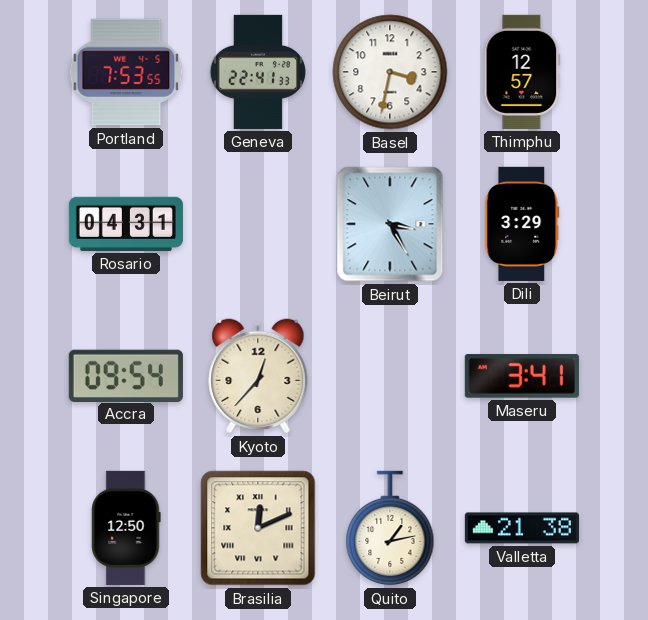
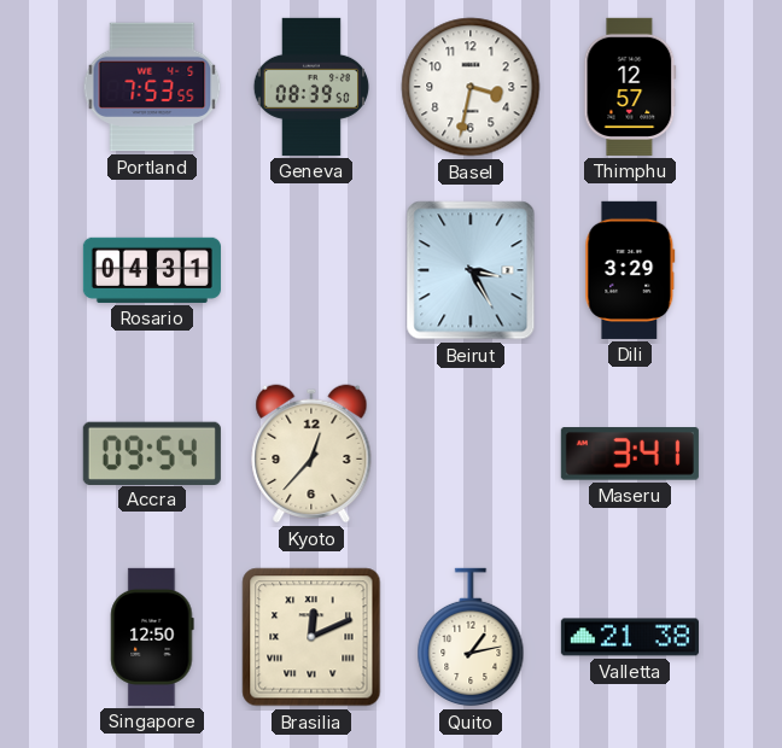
Geneva: 22:41 -> 08:39 (310, 87)
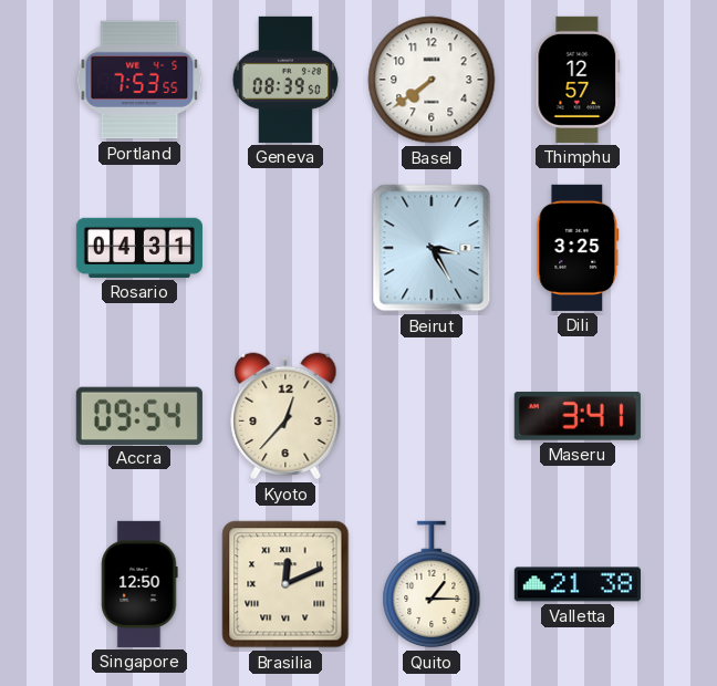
Basel: 3:32 -> 7:39 (432, 80)
Dili: 3:29 -> 3:25 (578, 248)
Quito: 1:13 -> 1:15 (432, 584)
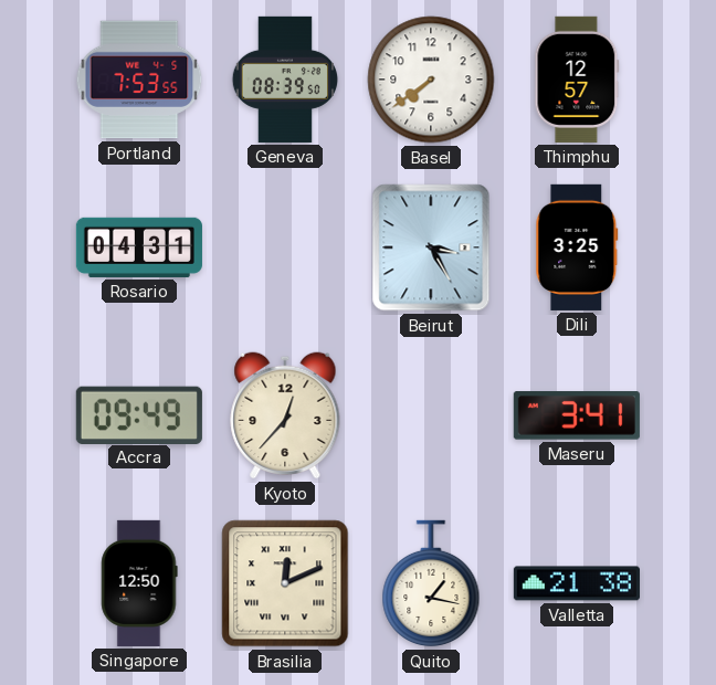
Accra: 09:54 -> 09:49 (139, 414)
Quito: 1:15 -> 1:17 (431, 583)
